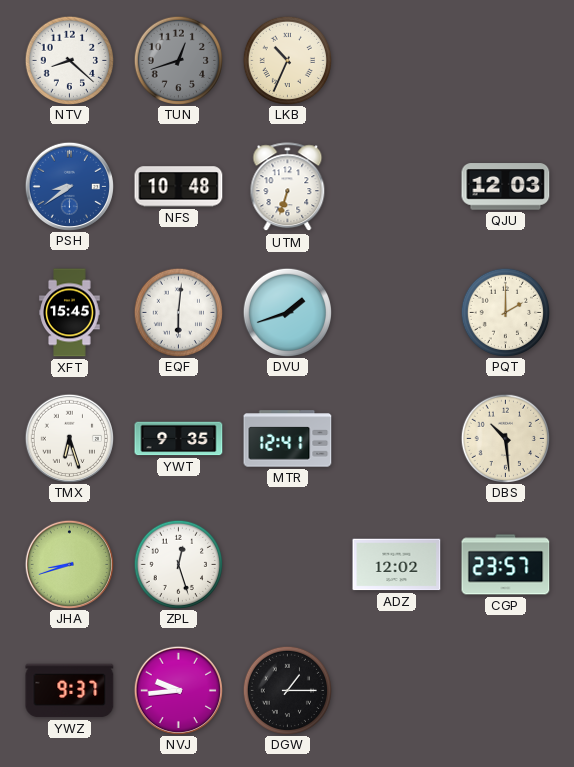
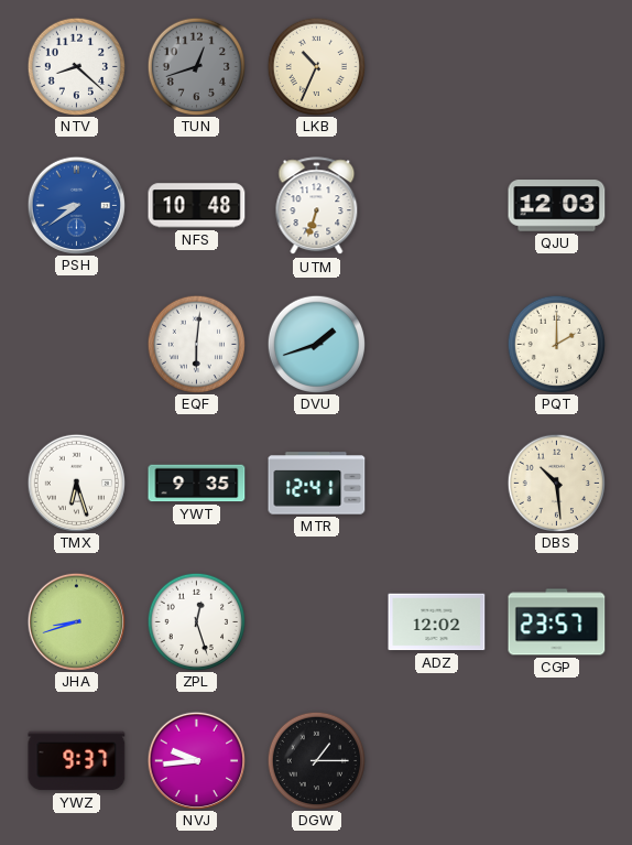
XFT: 15:45 -> none (70, 313)
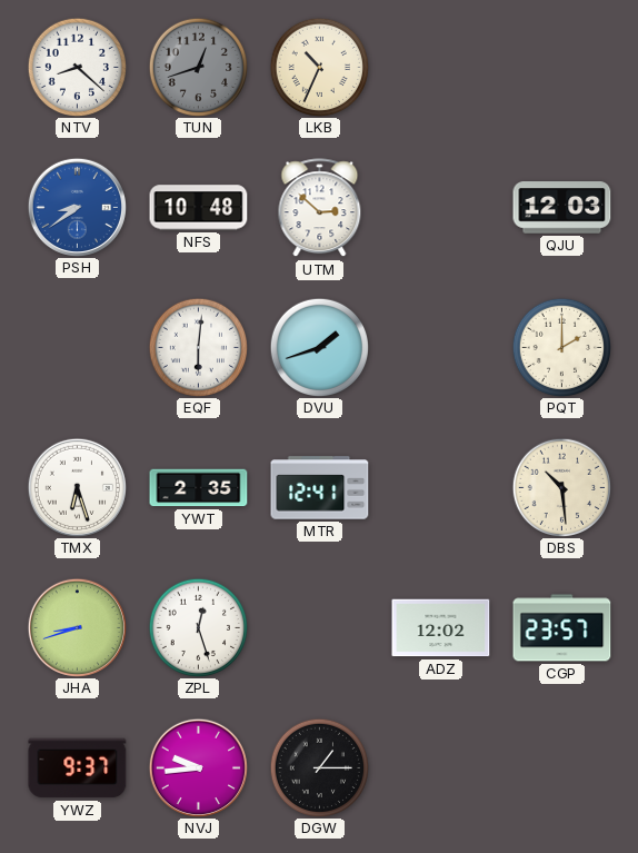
UTM: 6:33 -> 2:52 (320, 208)
YWT: 9:35 -> 2:35 (199, 488)
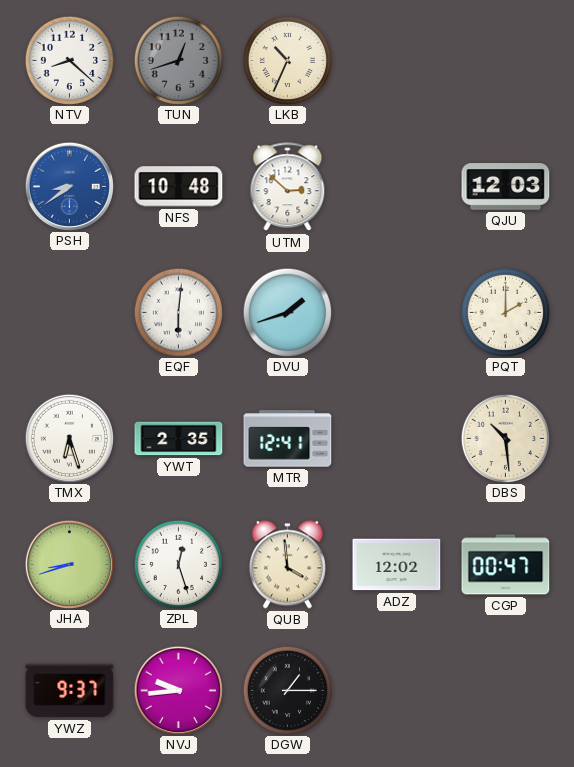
QUB: none -> 3:59 (287, 565)
CGP: 23:57 -> 00:47 (506, 565)
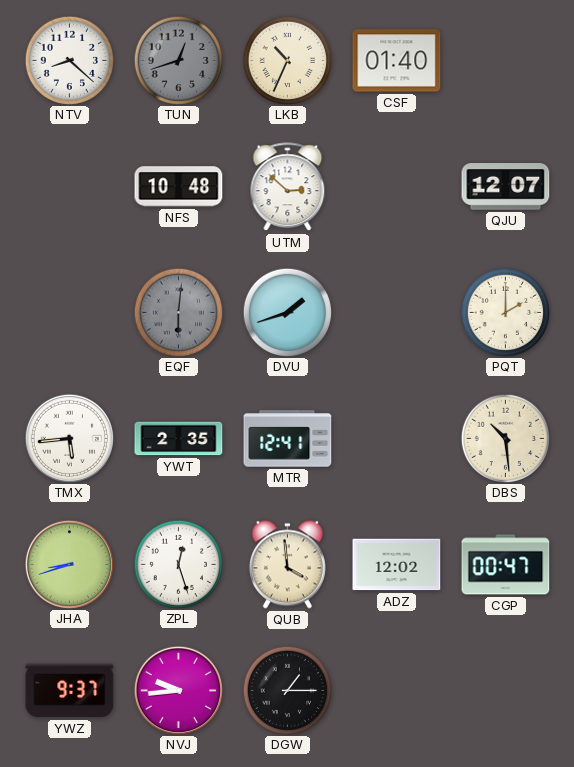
CSF: none -> 01:40 (397, 61)
PSH: 8:39 -> none (69, 186)
QJU: 12:03 -> 12:07 (506, 187)
EQF dial: white -> grey (178, 312)
TMX: 6:27 -> 5:44 (69, 438)
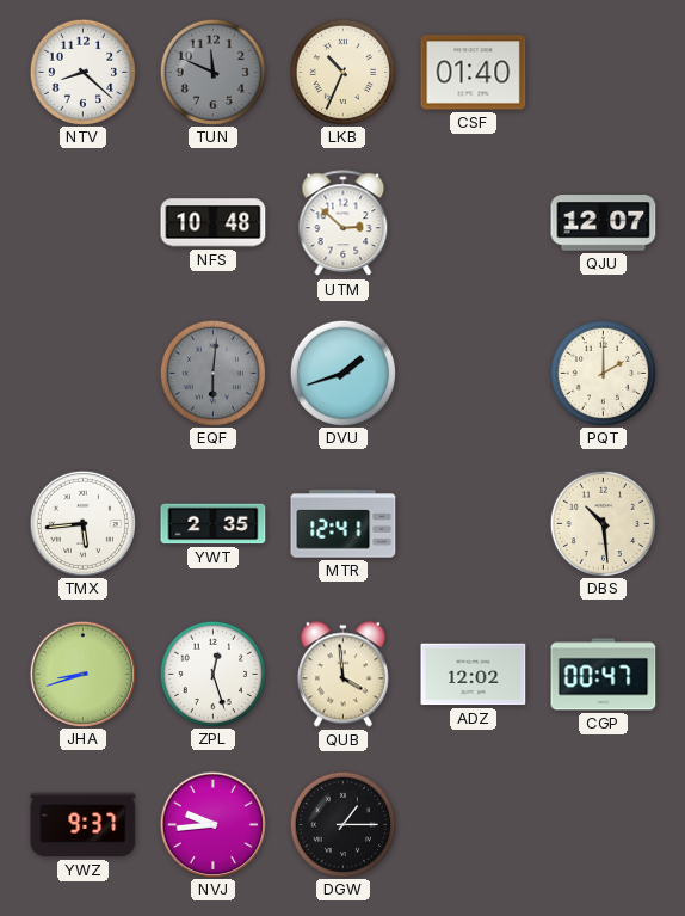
TUN: 12:42 -> 11:49 (212, 72)
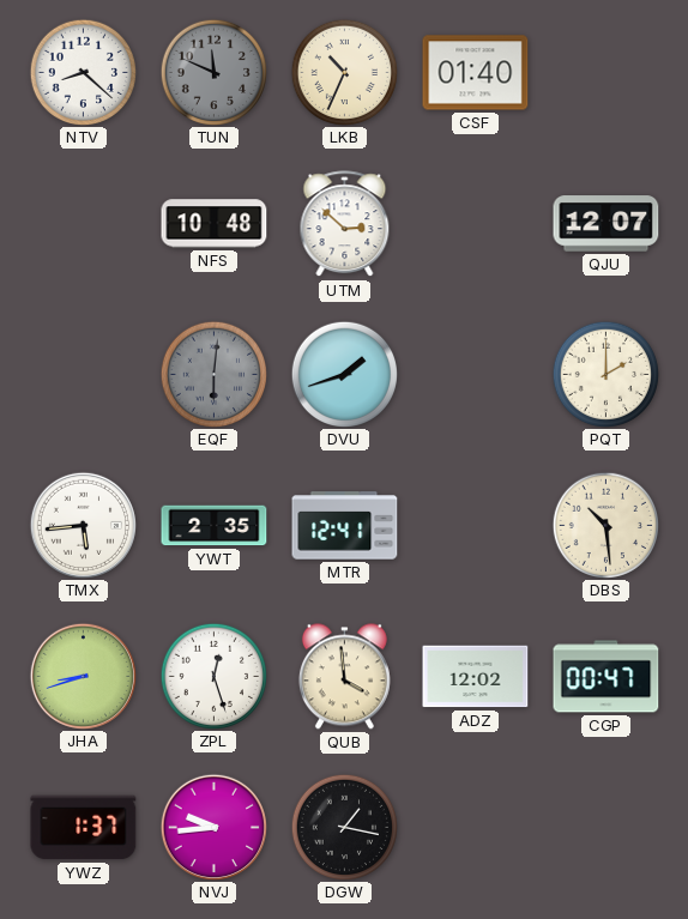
YWZ: 9:37 -> 1:37 (84, 828)
DGW: 1:15 -> 1:17 (344, 827)
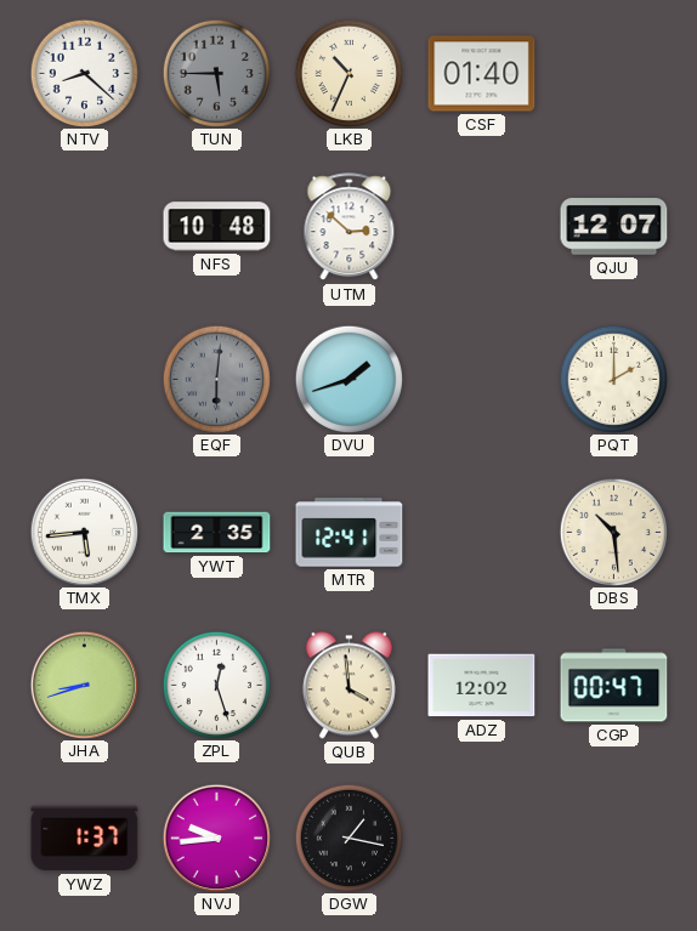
TUN: 11:49 -> 5:45 (216, 73)
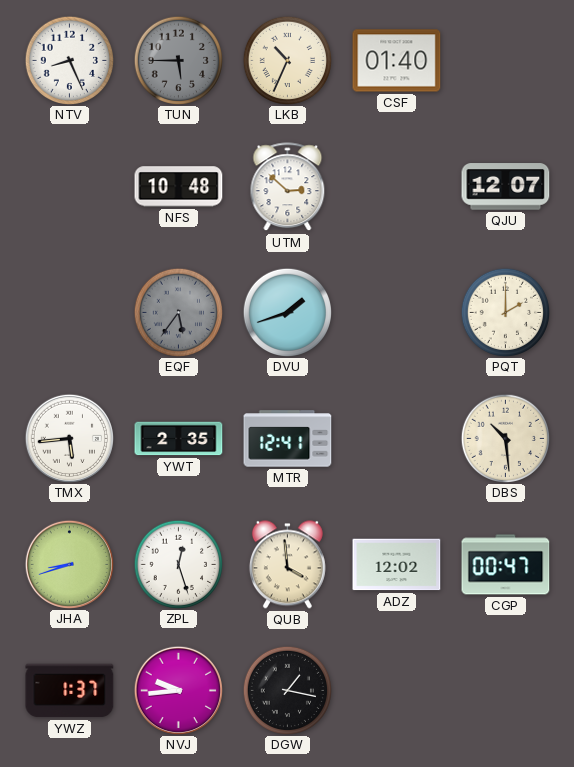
NTV: 8:22 -> 8:26 (69, 60)
EQF: 6:01 -> 5:36 (178, 312)
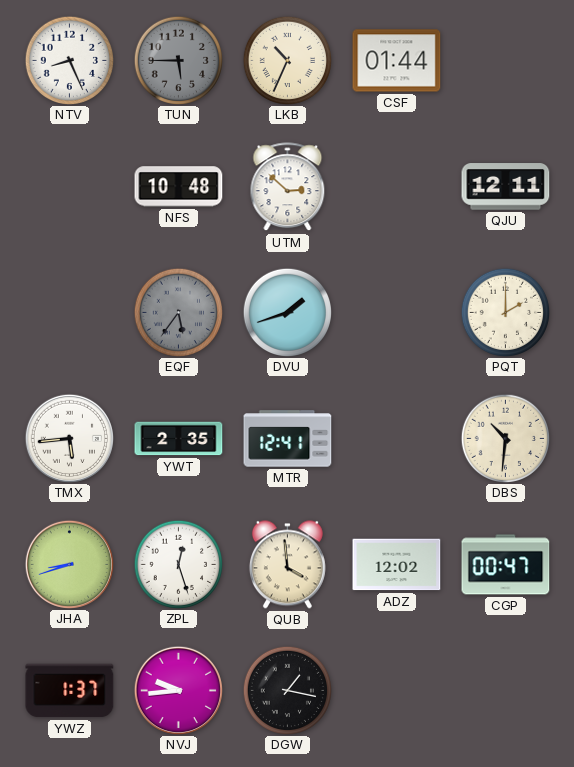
CSF: 01:40 -> 01:44 (397, 61)
QJU: 12:07 -> 12:11 (506, 187)
DBS: 10:29 -> 10:31 (505, 438)
